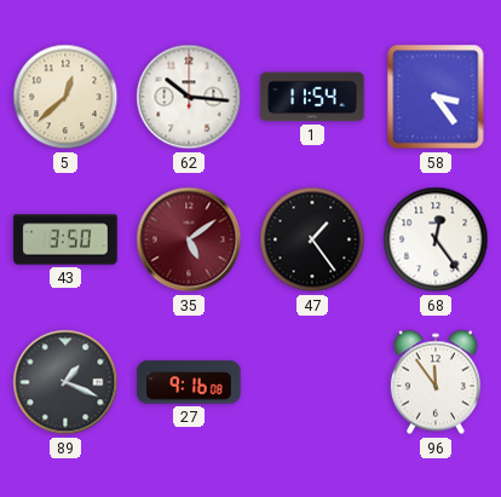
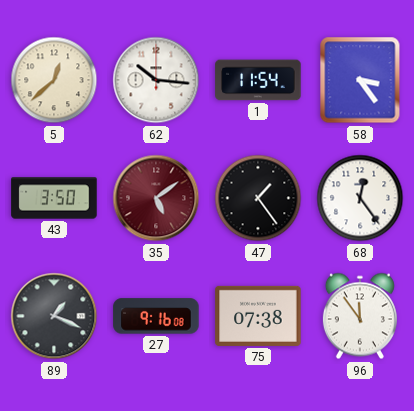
75: none -> 07:38 (258, 316)
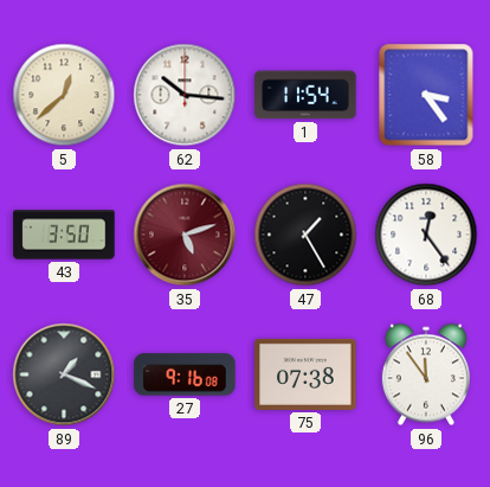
35: 5:09 -> 5:12 (185, 235)
47: 1:24 -> 1:25 (305, 235)
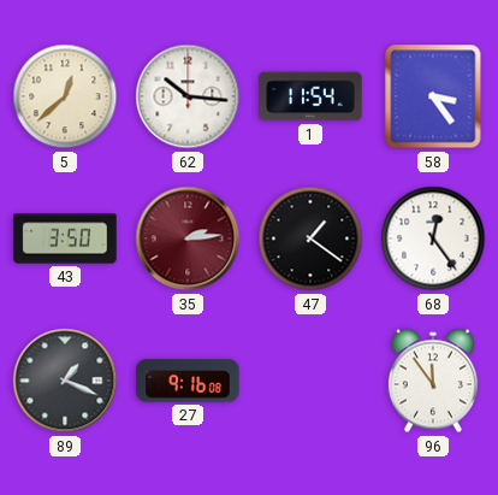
35: 5:12 -> 2:14 (188, 238)
47: 1:25 -> 1:21 (310, 238)
75: 07:38 -> none (305, 374)
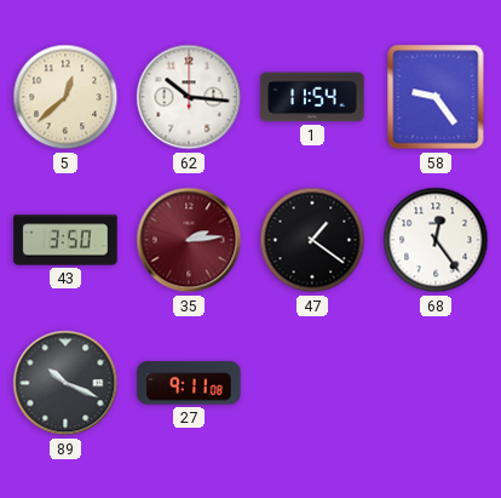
58: 3:24 -> 9:24 (436, 97)
89: 1:19 -> 10:19 (65, 383)
27: 9:16 -> 9:11 (189, 383)
96: 11:54 -> none (433, 381)
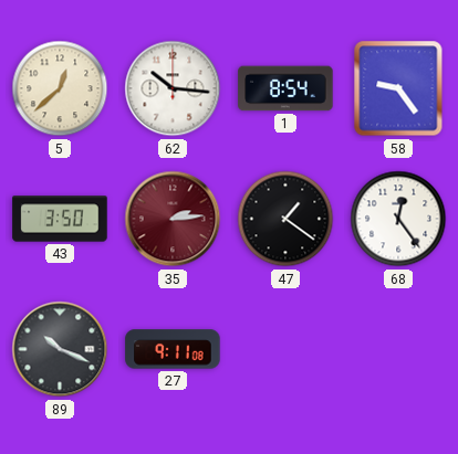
1: 11:54 -> 8:54 (285, 88)
